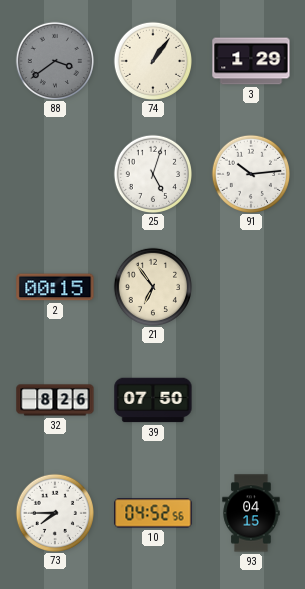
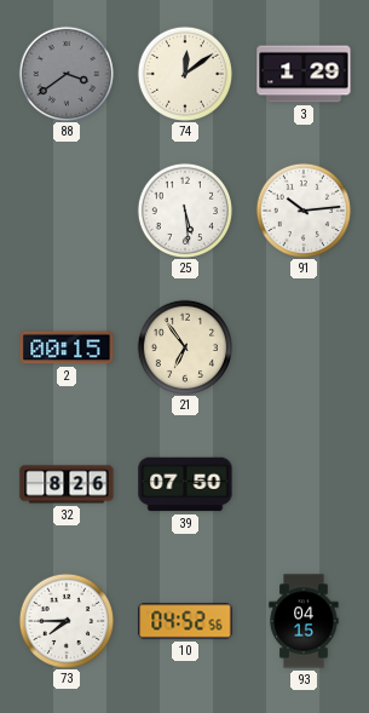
74: 1:06 -> 12:09 (184, 73)
25: 5:03 -> 5:29 (184, 209)
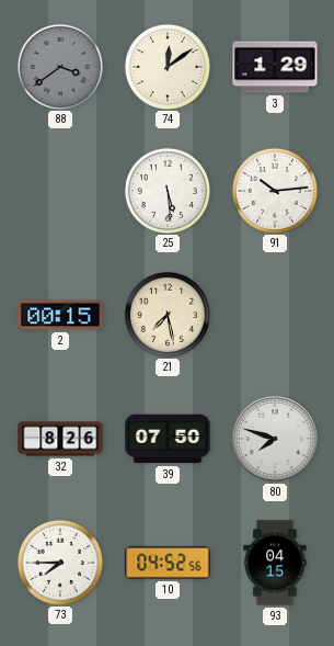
21: 6:54 -> 7:28 (166, 314)
80: none -> 7:48 (275, 439)
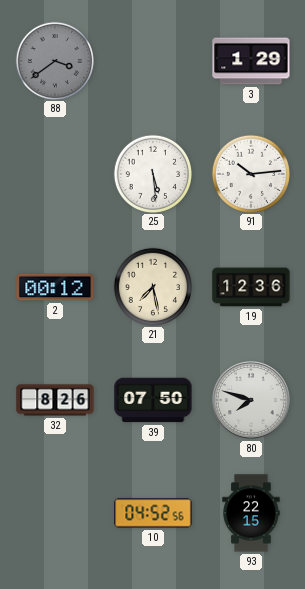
74: 12:09 -> none (166, 66)
2: 00:15 -> 00:12 (55, 287)
19: none -> 12:36 (251, 287)
73: 7:45 -> none (59, 562)
93: 04:15 -> 22:15 (251, 513)
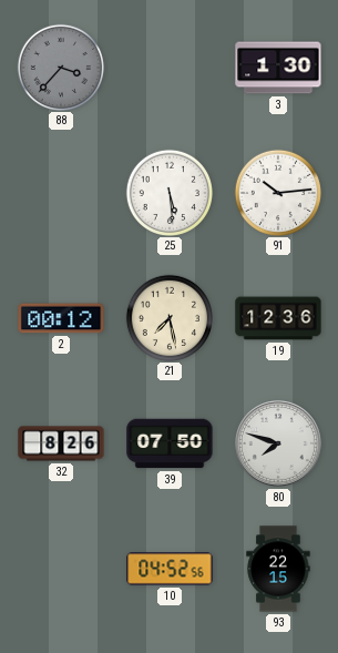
88: 3:39 -> 3:37 (60, 67)
3: 1:29 -> 1:30 (278, 68)
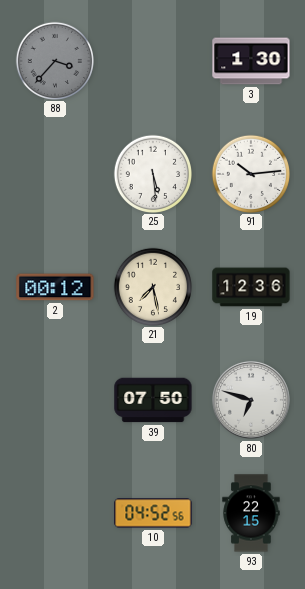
32: 8:26 -> none (61, 443)
80: 7:48 -> 6:48 (251, 400)
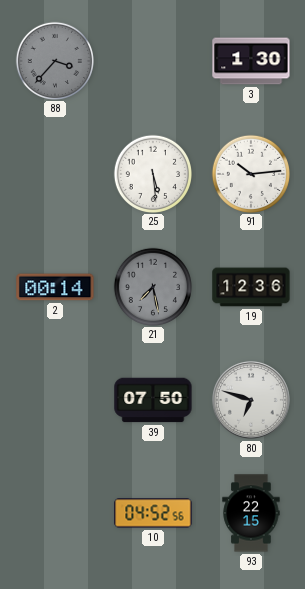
2: 00:12 -> 00:14 (55, 287)
21 dial: cream -> grey (152, 286)
